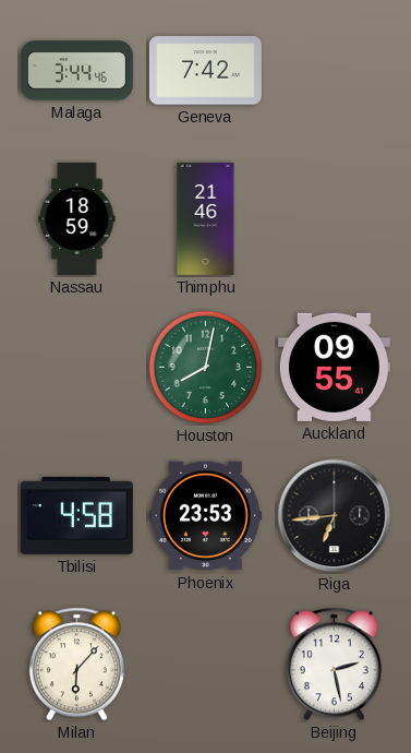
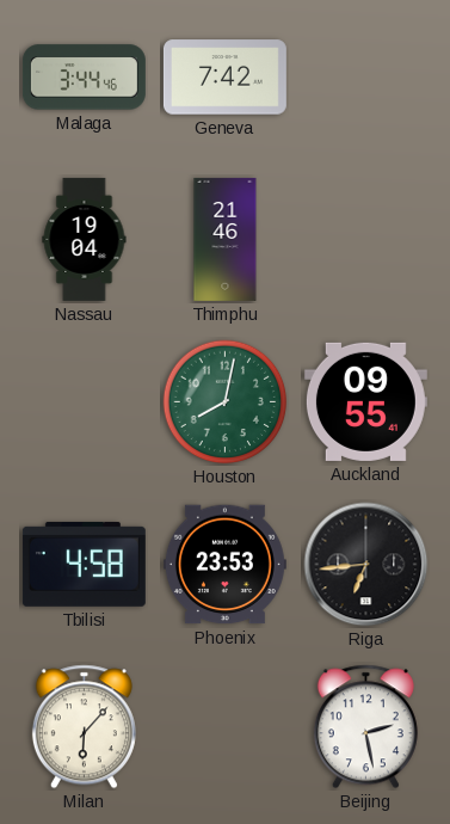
Nassau: 18:59 -> 19:04 (85, 239)
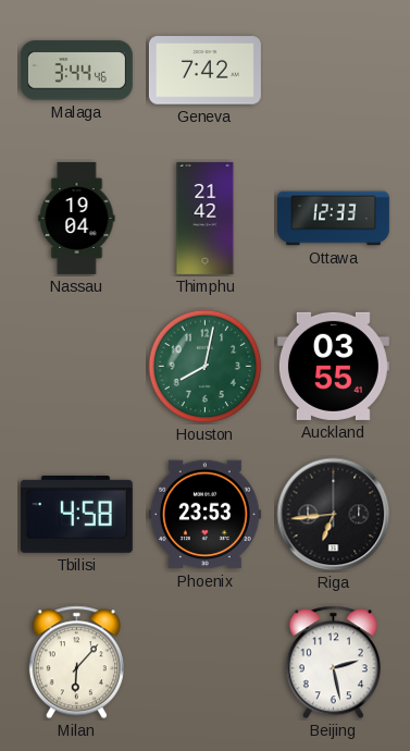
Thimphu: 21:46 -> 21:42 (206, 218)
Ottawa: none -> 12:33 (333, 219)
Auckland: 09:55 -> 03:55 (333, 366)
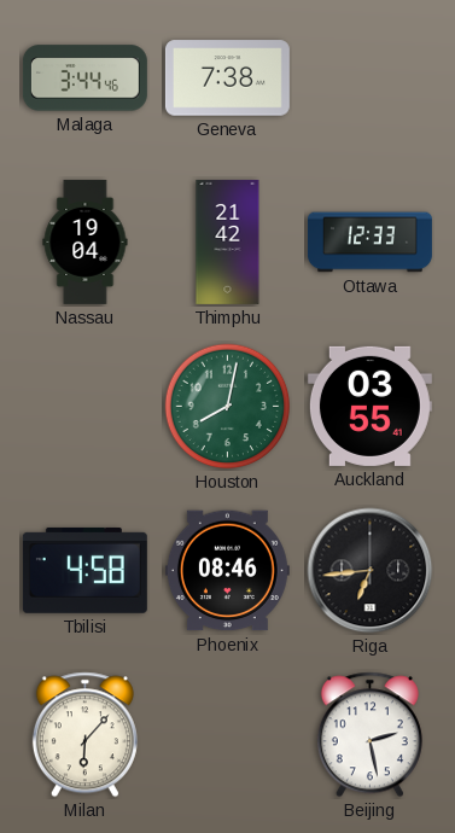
Geneva: 7:42 -> 7:38 (227, 78)
Phoenix: 23:53 -> 08:46 (227, 571)
